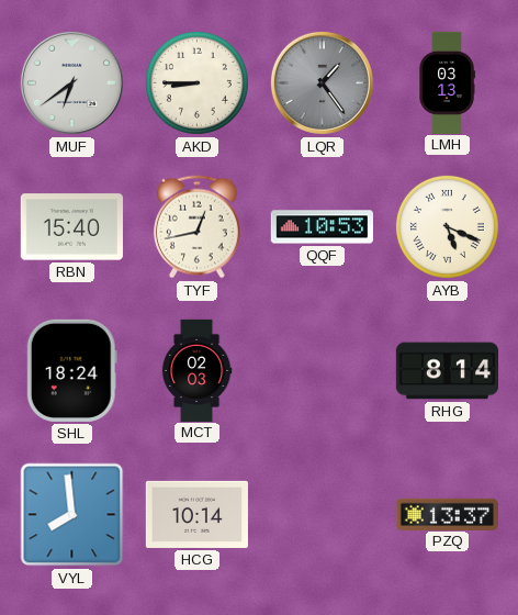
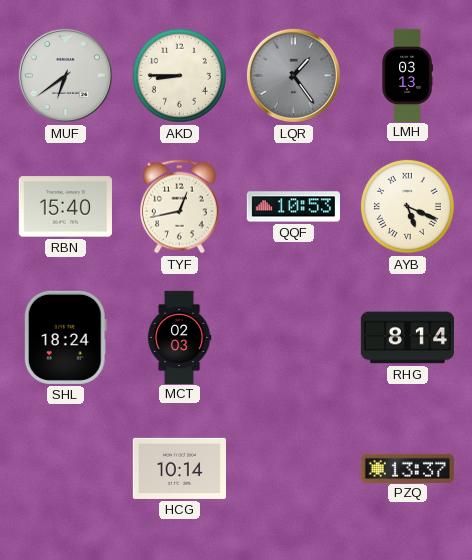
VYL: 7:59 -> none (72, 515)
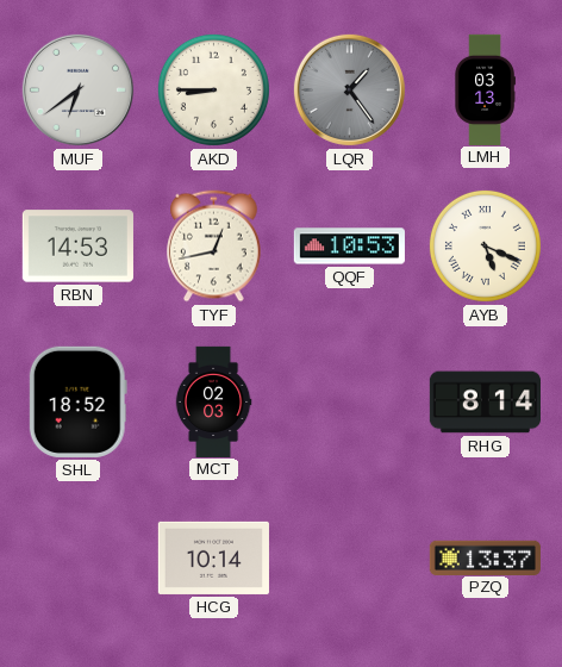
RBN: 15:40 -> 14:53 (77, 247)
SHL: 18:24 -> 18:52 (77, 401)
